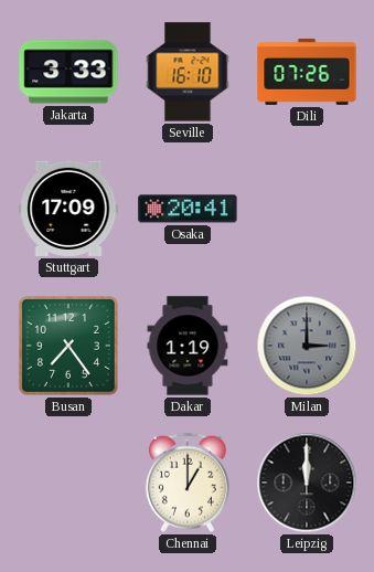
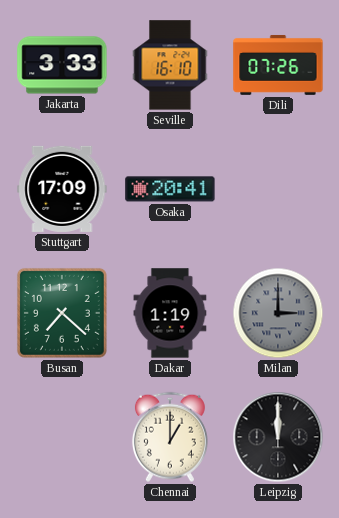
Busan: 7:24 -> 7:22 (62, 313)
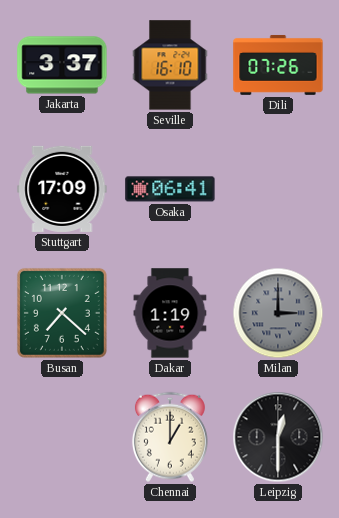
Jakarta: 3:33 -> 3:37 (62, 65)
Osaka: 20:41 -> 06:41 (170, 189)
Leipzig: 12:00 -> 12:30 (278, 437)
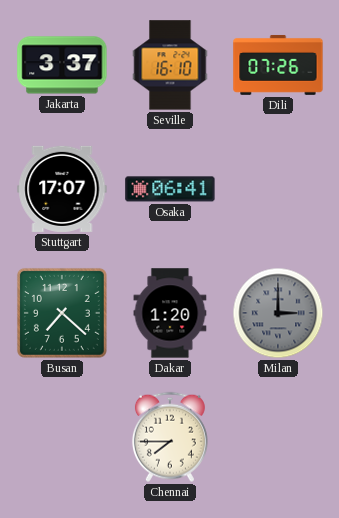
Stuttgart: 17:09 -> 17:07 (62, 189)
Dakar: 1:19 -> 1:20 (170, 313)
Chennai: 1:00 -> 7:45 (170, 437)
Leipzig: 12:30 -> none (278, 437)
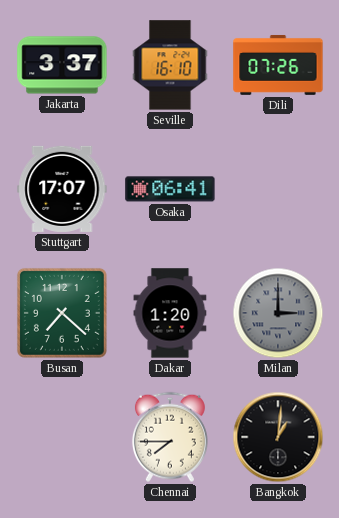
Bangkok: none -> 1:01 (278, 437)
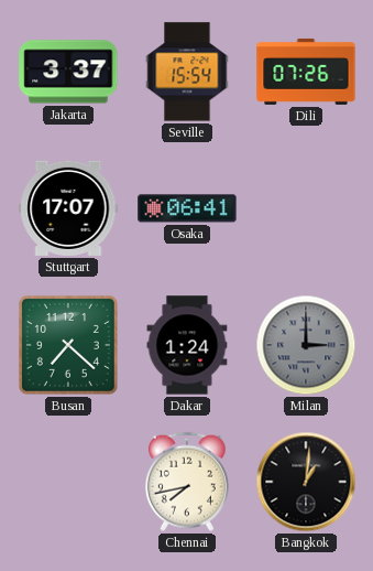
Seville: 16:10 -> 15:54 (187, 72)
Dakar: 1:20 -> 1:24 (187, 345)
Chennai: 7:45 -> 7:43 (187, 482)
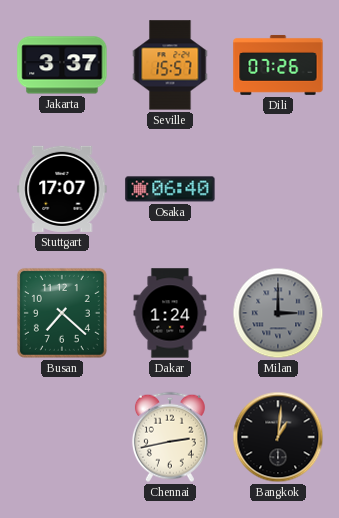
Seville: 15:54 -> 15:57 (170, 65)
Osaka: 06:41 -> 06:40 (170, 189)
Chennai: 7:43 -> 2:43 (170, 437)
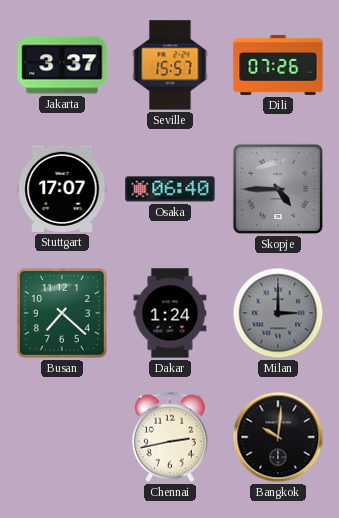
Skopje: none -> 4:45 (278, 189)
Bangkok: 1:01 -> 10:01 (278, 437)
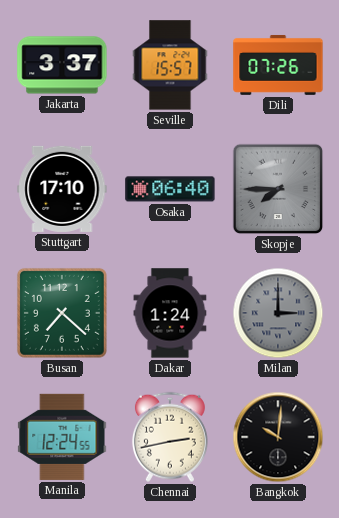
Stuttgart: 17:07 -> 17:10 (62, 189)
Skopje: 4:45 -> 7:45 (278, 189)
Manila: none -> 12:24 (62, 437)
